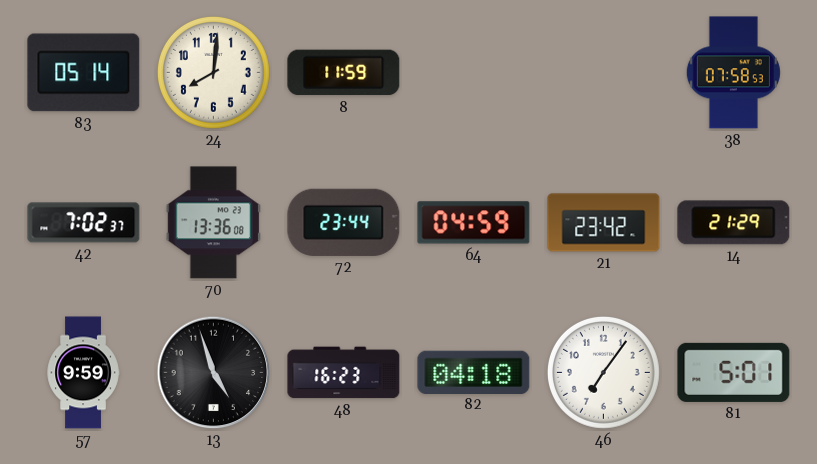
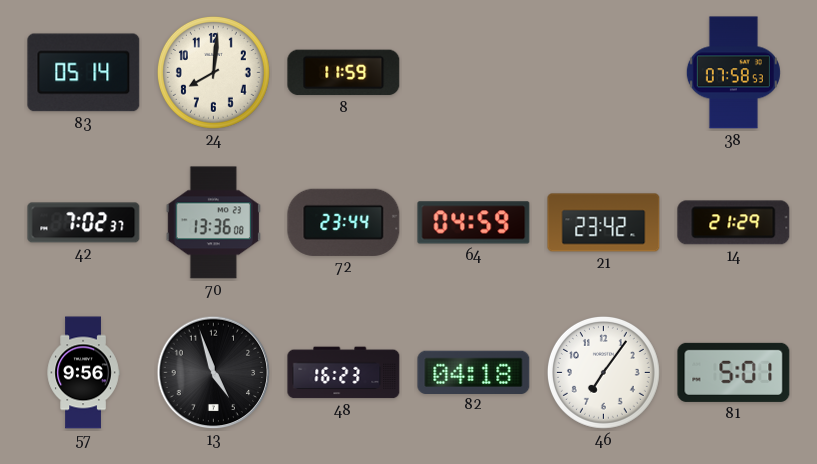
57: 9:59 -> 9:56 (83, 373)
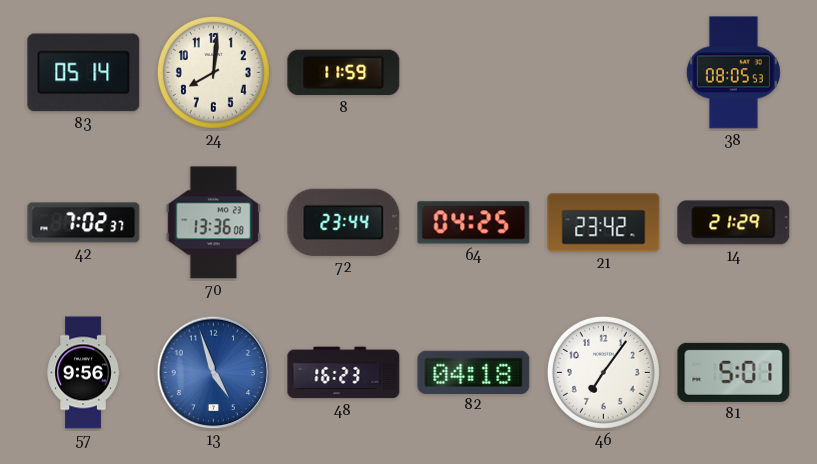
38: 07:58 -> 08:05 (733, 73)
64: 04:59 -> 04:25 (474, 223)
13 dial: black -> blue (214, 373)
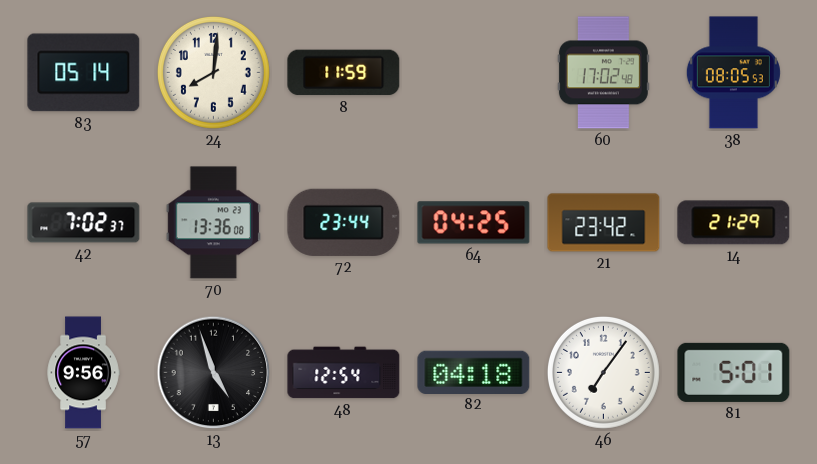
60: none -> 17:02 (603, 73)
13 dial: blue -> black (214, 373)
48: 16:23 -> 12:54 (344, 373)
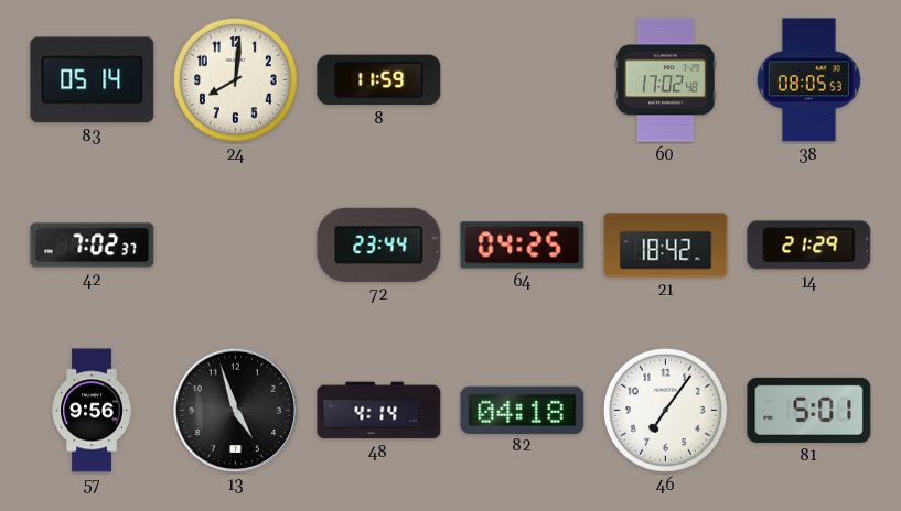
70: 13:36 -> none (213, 223)
21: 23:42 -> 18:42 (666, 246)
48: 12:54 -> 4:14 (379, 411)
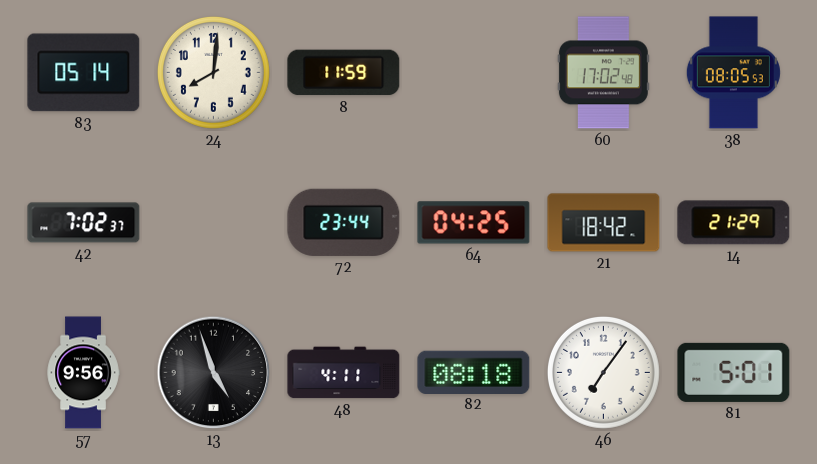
48: 4:14 -> 4:11 (344, 373)
82: 04:18 -> 08:18 (474, 372)
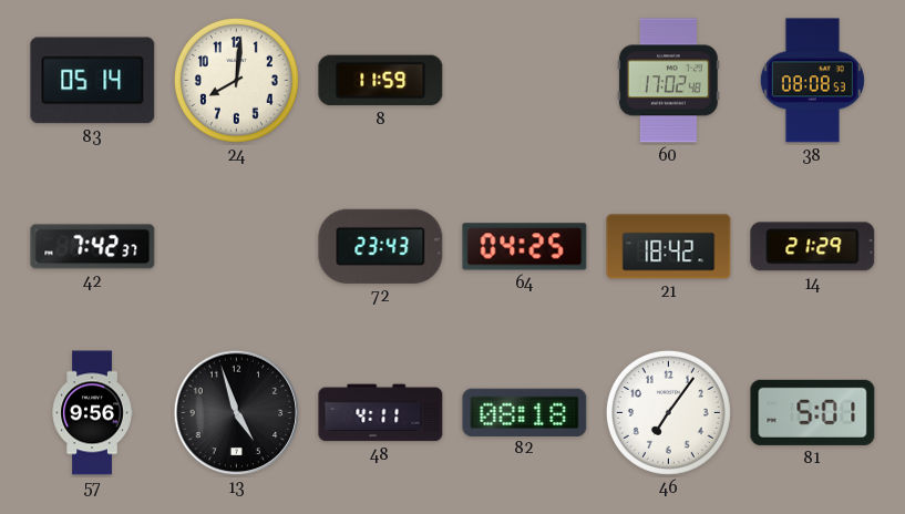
38: 08:05 -> 08:08 (812, 81)
42: 7:02 -> 7:42 (93, 247)
72: 23:44 -> 23:43 (381, 246)
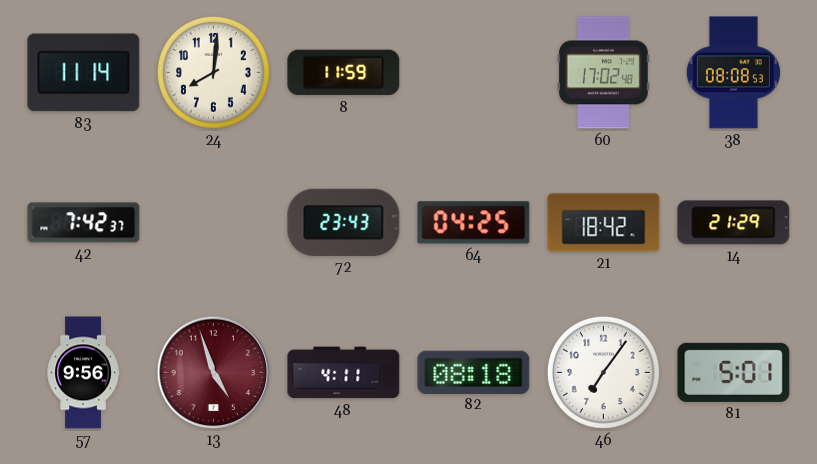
83: 05:14 -> 11:14 (84, 73)
13 dial: black -> burgundy (214, 373)
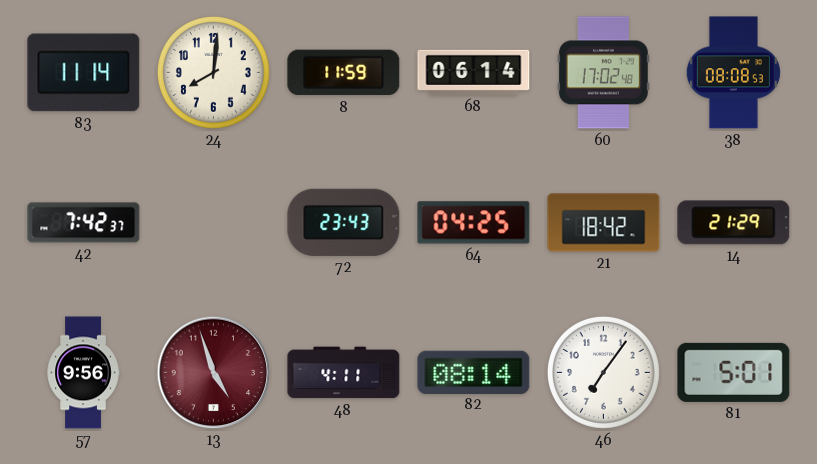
68: none -> 06:14 (474, 72)
82: 08:18 -> 08:14 (474, 372)
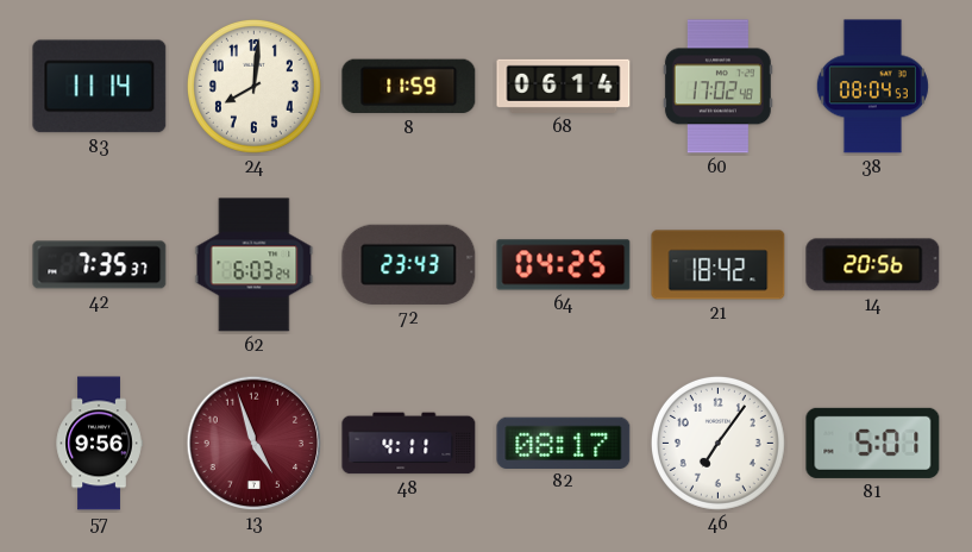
38: 08:08 -> 08:04 (872, 87)
42: 7:42 -> 7:35 (100, 265)
62: none -> 6:03 (255, 265)
14: 21:29 -> 20:56 (873, 265)
82: 08:14 -> 08:17 (564, 443)
